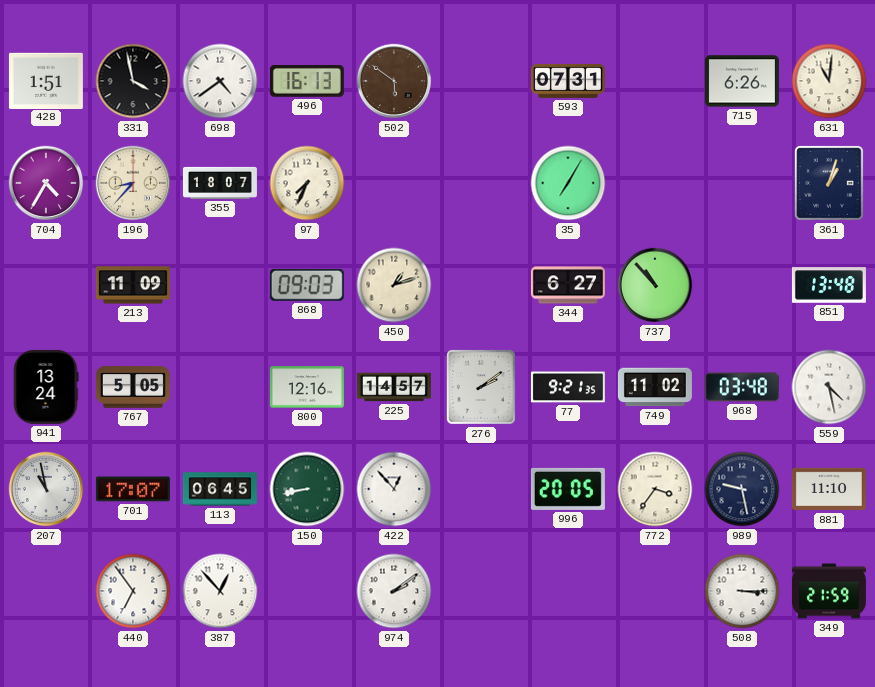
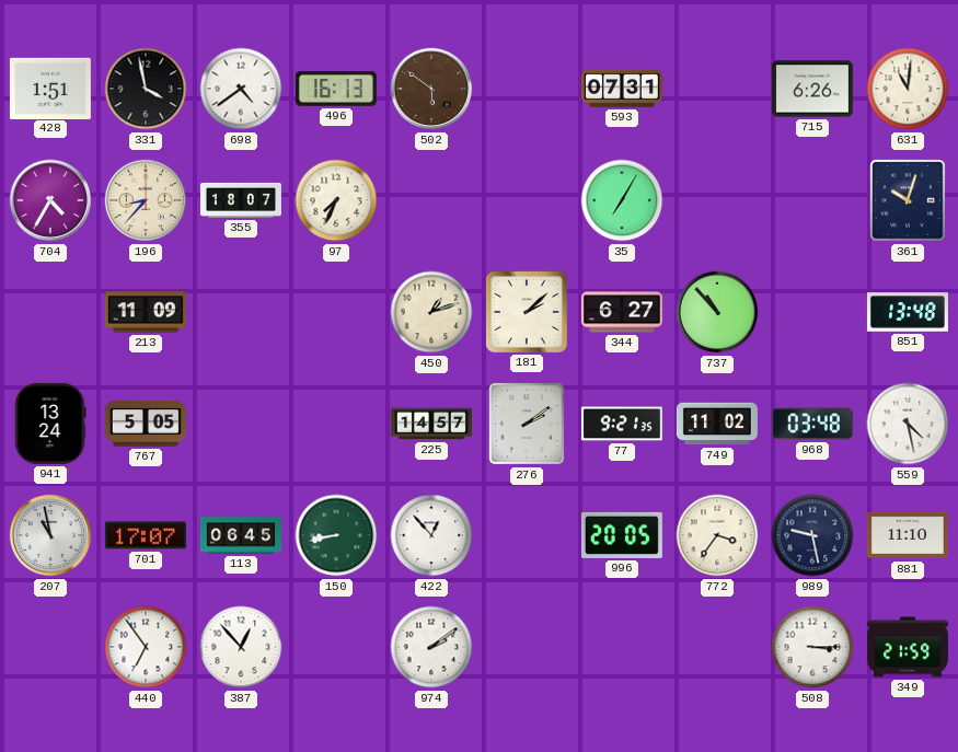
361: 1:03 -> 10:03 (909, 200)
868: 09:03 -> none (307, 285)
181: none -> 2:08 (527, 312)
800: 12:16 -> none (307, 387)
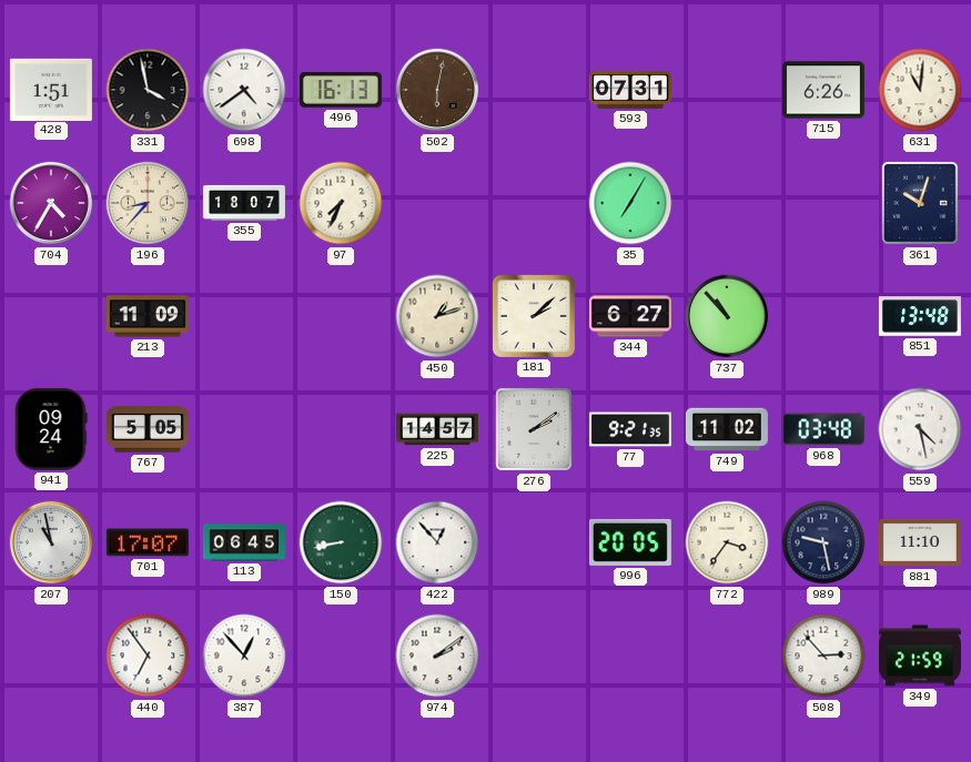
502: 5:51 -> 6:02 (437, 90)
941: 13:24 -> 09:24 (51, 429)
508: 3:15 -> 2:53 (823, 656)
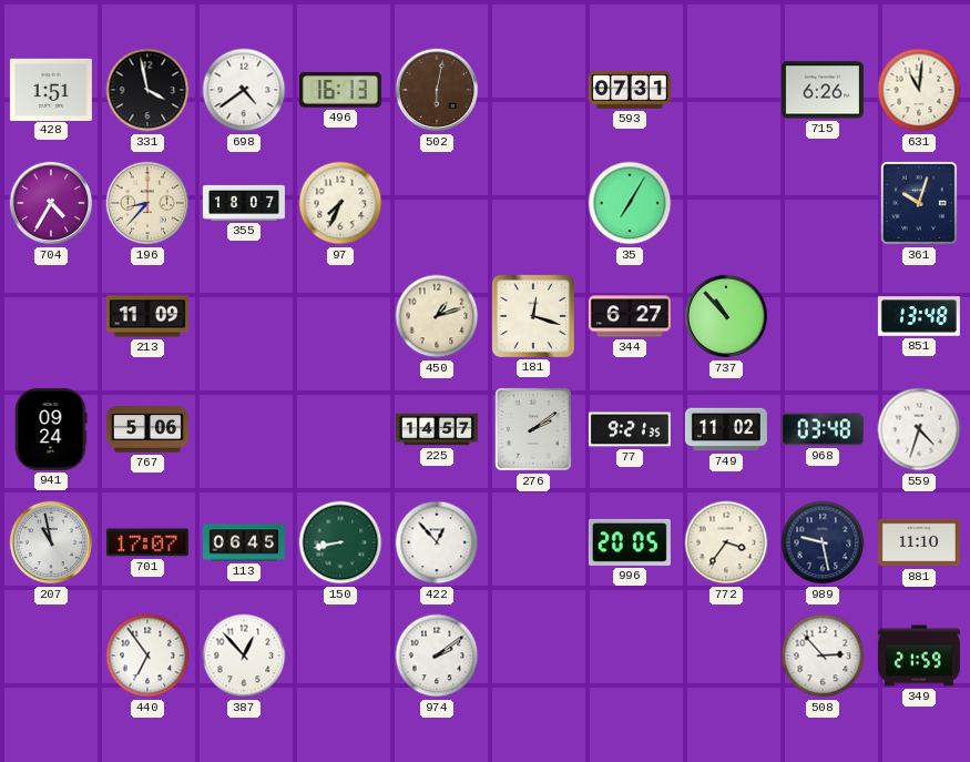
181: 2:08 -> 12:18 (533, 316)
767: 5:05 -> 5:06 (147, 429)
559: 4:28 -> 4:33 (919, 429)
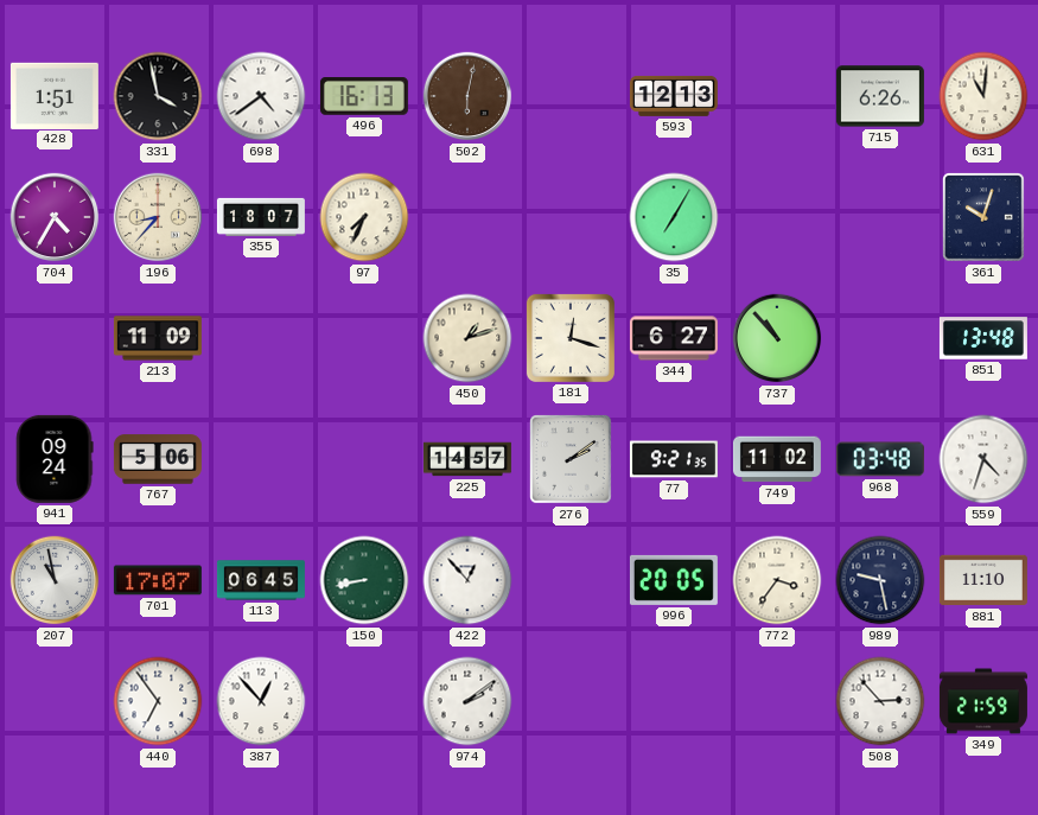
593: 07:31 -> 12:13 (674, 96)
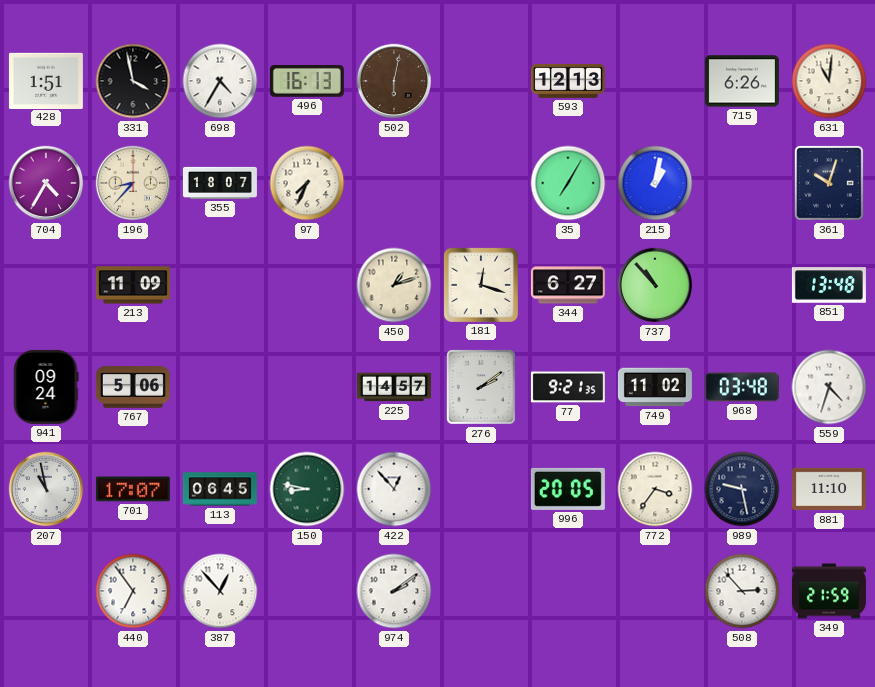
698: 4:39 -> 4:35 (220, 81)
215: none -> 1:02 (655, 183)
150: 8:43 -> 8:47 (307, 489)
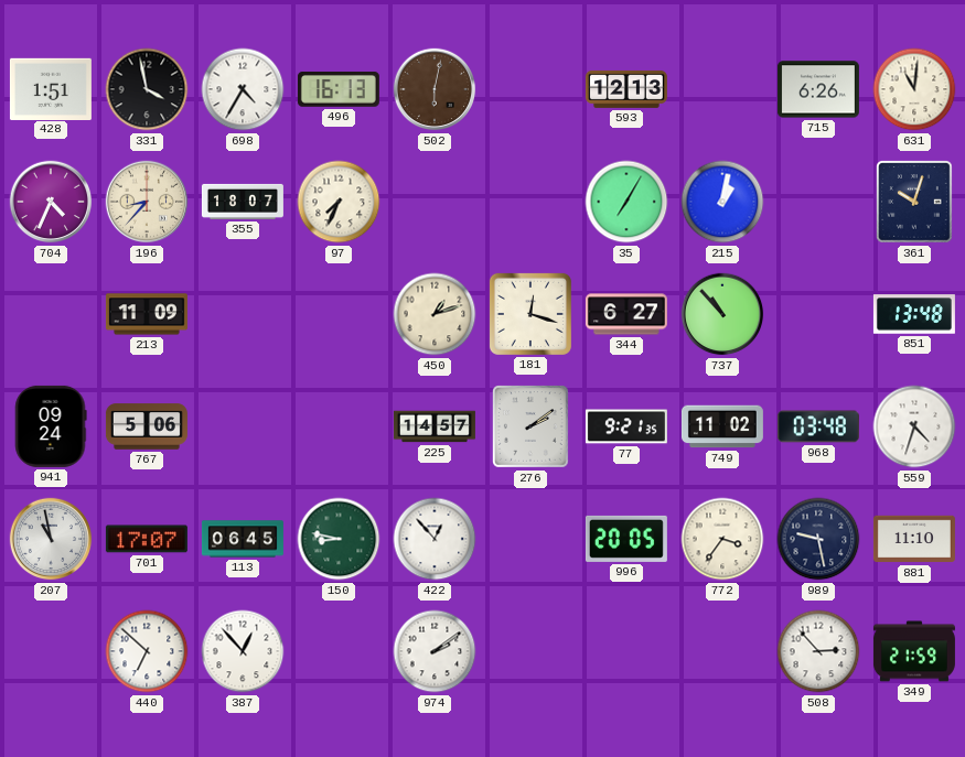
704: 4:35 -> 4:34 (51, 202)
440: 6:54 -> 6:52 (147, 651)
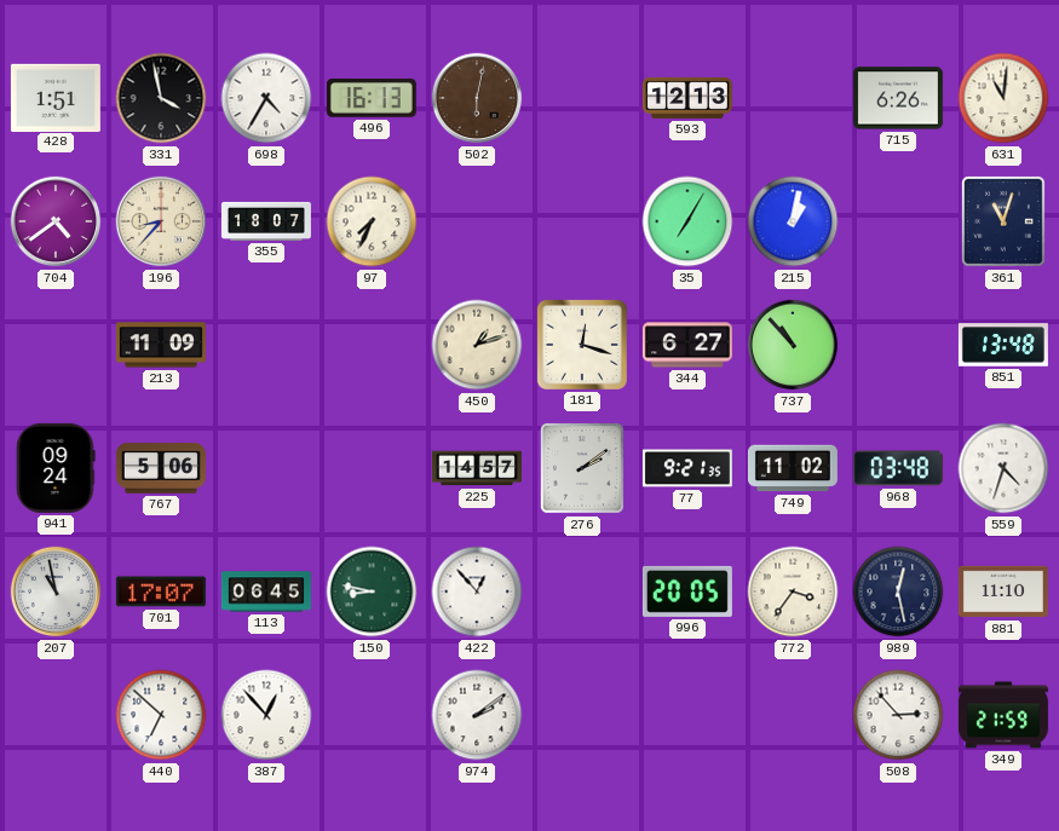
704: 4:34 -> 4:39 (56, 221)
361: 10:03 -> 11:03 (1005, 221)
989: 9:28 -> 12:28 (898, 591)
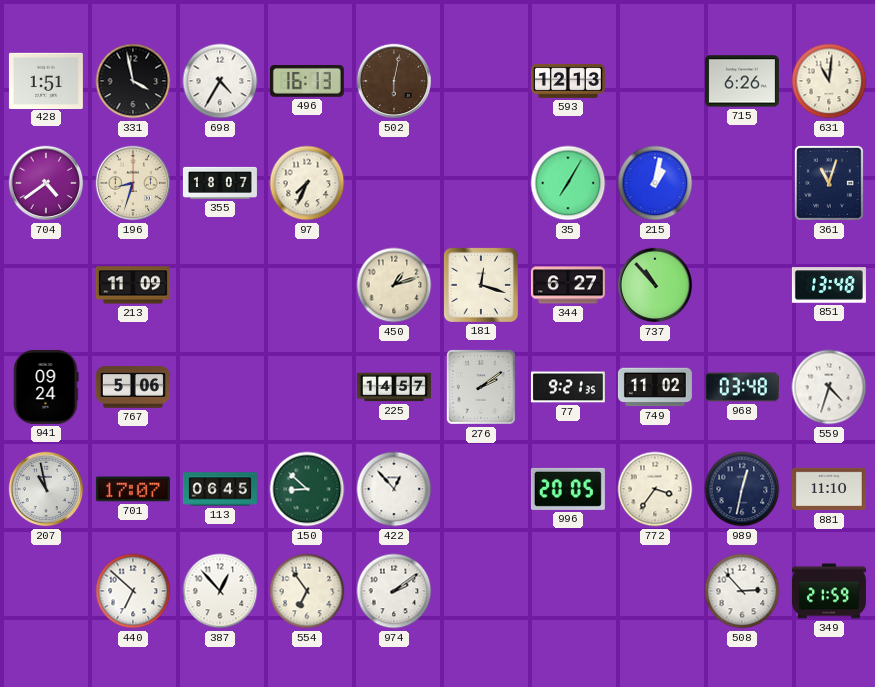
196: 8:37 -> 8:33 (133, 183)
150: 8:47 -> 8:52 (307, 489)
989: 12:28 -> 12:32 (742, 489)
554: none -> 6:54 (307, 591)
